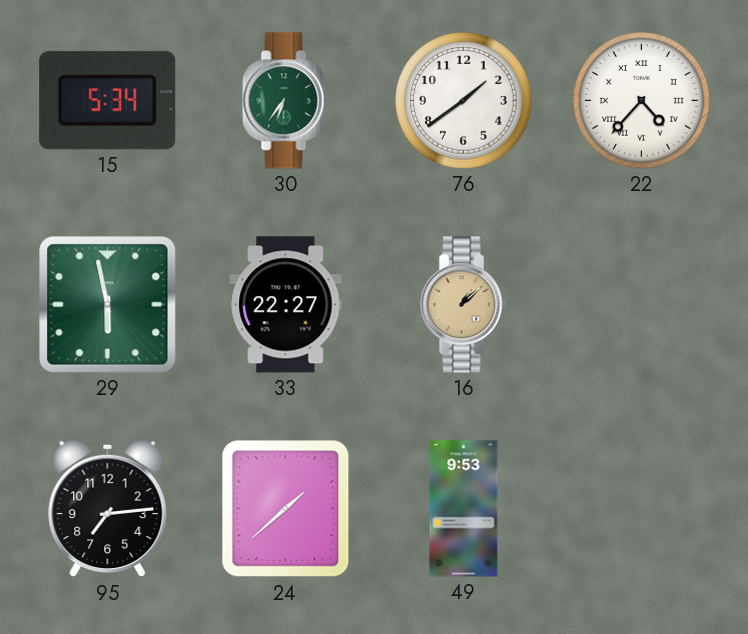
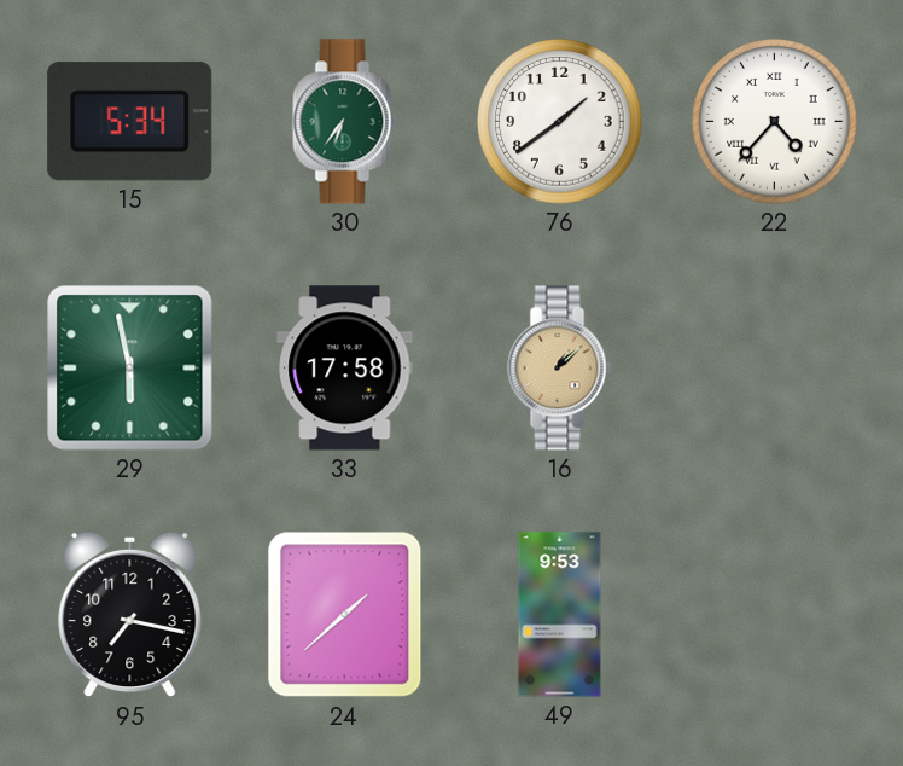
33: 22:27 -> 17:58 (345, 369)
95: 7:14 -> 7:17 (130, 615)
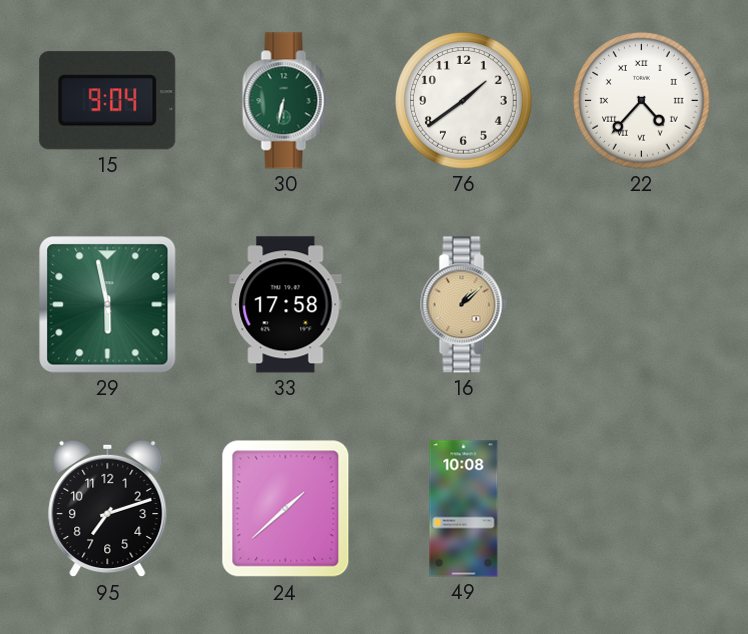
15: 5:34 -> 9:04 (108, 101)
30: 6:36 -> 6:32 (286, 101)
95: 7:17 -> 7:12 (108, 509)
49: 9:53 -> 10:08 (464, 509)
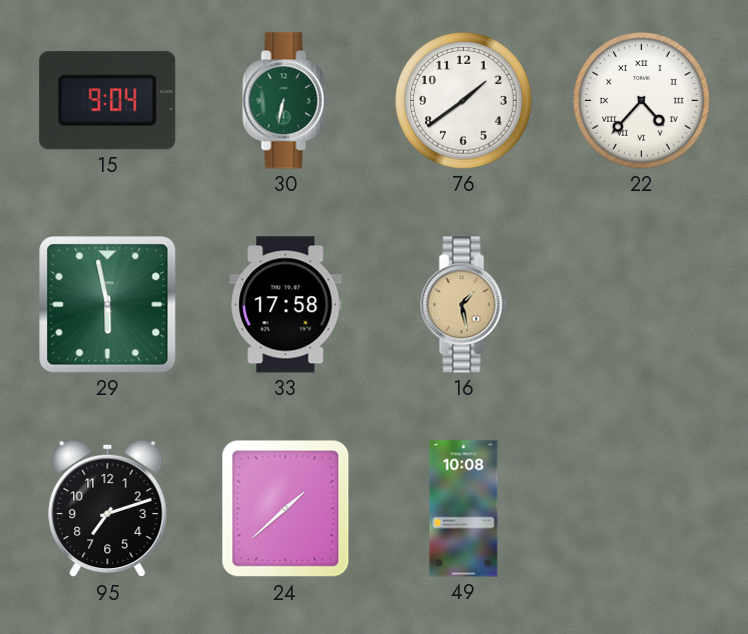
16: 1:08 -> 1:28 (464, 305)
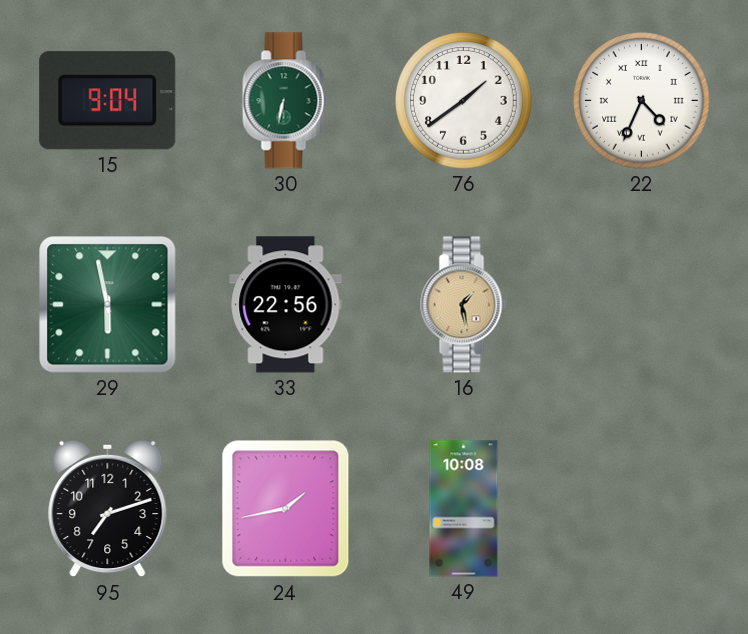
22: 4:37 -> 4:34 (642, 101)
33: 17:58 -> 22:56 (286, 305)
24: 1:38 -> 1:43 (286, 509)
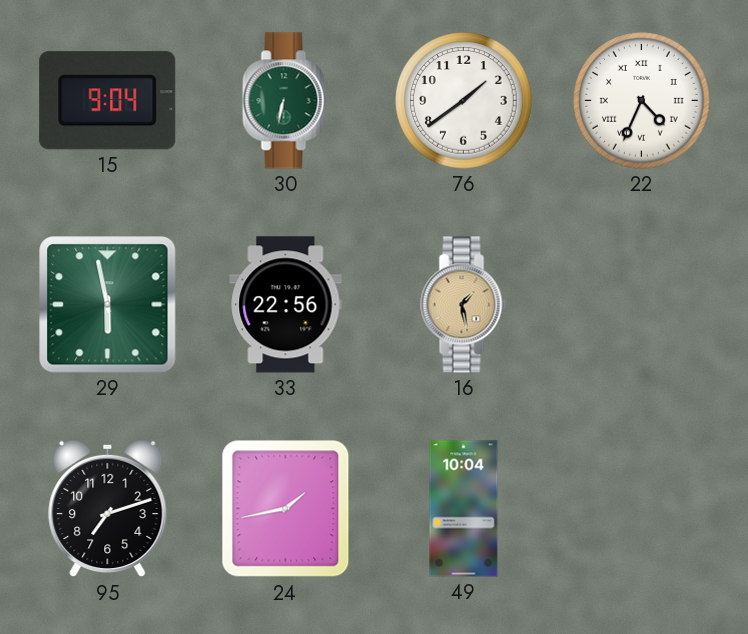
49: 10:08 -> 10:04 (464, 509)
